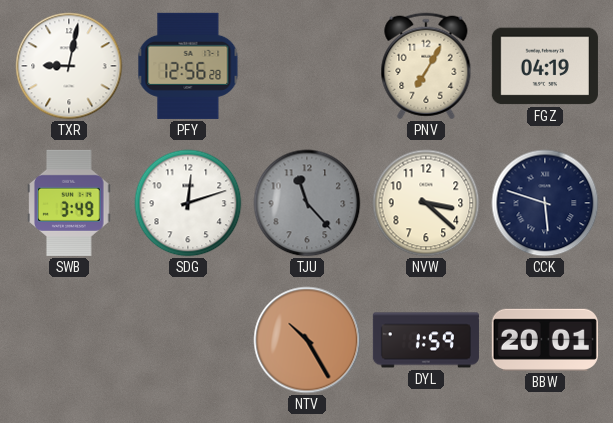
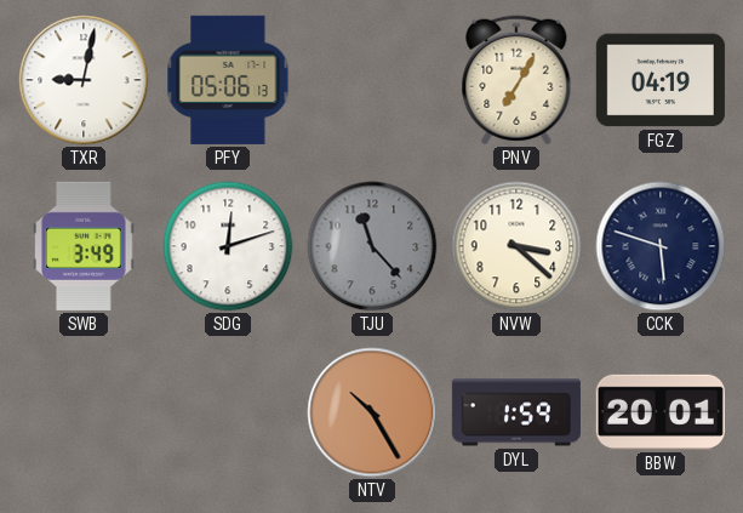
PFY: 12:56 -> 05:06 (228, 80)
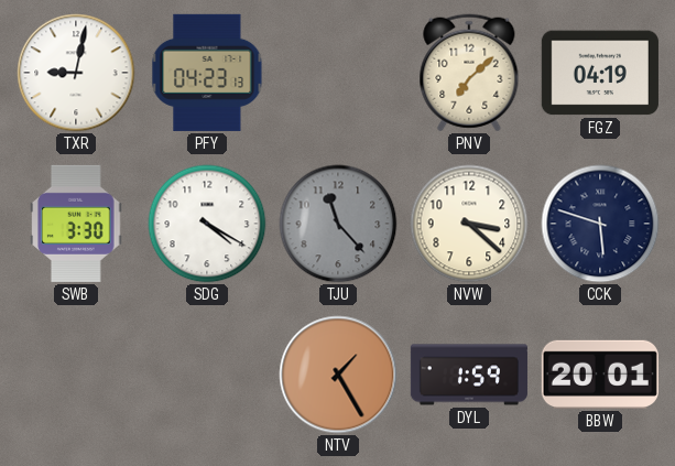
PFY: 05:06 -> 04:23 (207, 73)
PNV: 7:05 -> 7:08 (469, 73)
SWB: 3:49 -> 3:30 (76, 224)
SDG: 12:12 -> 4:20 (207, 224)
NTV: 10:25 -> 1:25 (338, 375)
